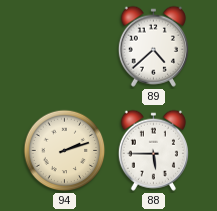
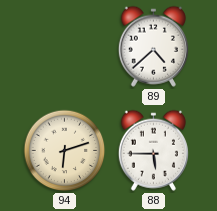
94: 2:12 -> 6:12 (65, 151)
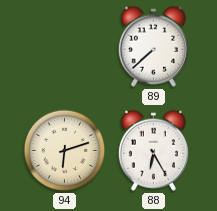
89: 4:38 -> 7:38 (153, 46)
88: 5:45 -> 6:25 (153, 150)
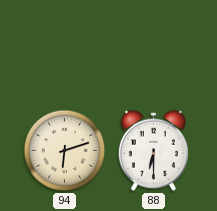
89: 7:38 -> none (153, 46)
88: 6:25 -> 6:30 (153, 150)
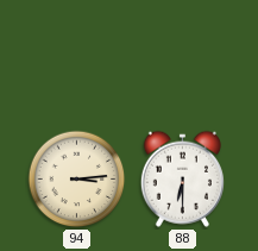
94: 6:12 -> 3:14 (77, 180)
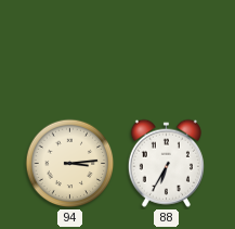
88: 6:30 -> 6:35 (166, 163)
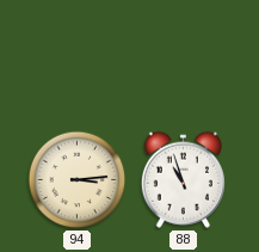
88: 6:35 -> 10:57 (183, 179)
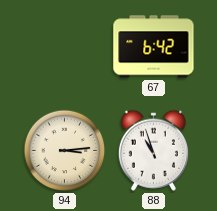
67: none -> 6:42 (154, 47)
